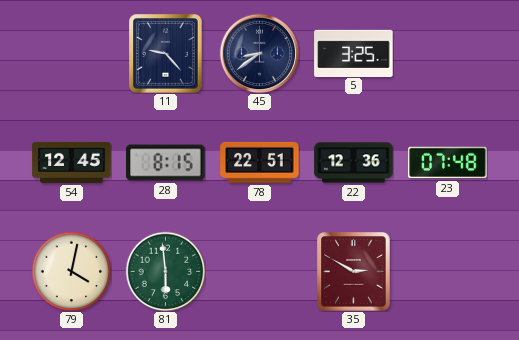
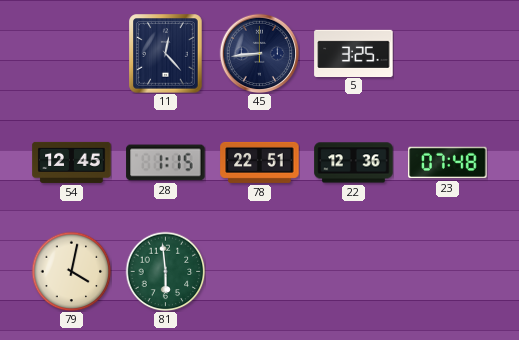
11: 9:23 -> 12:23 (166, 54)
45: 8:39 -> 8:44 (259, 53)
28: 8:15 -> 1:15 (166, 163)
35: 2:50 -> none (354, 272)
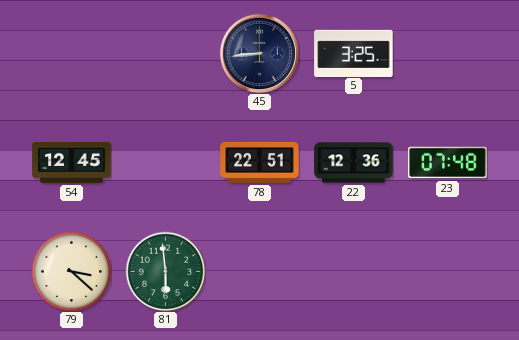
11: 12:23 -> none (166, 54)
28: 1:15 -> none (166, 163)
79: 4:02 -> 3:22 (71, 271)
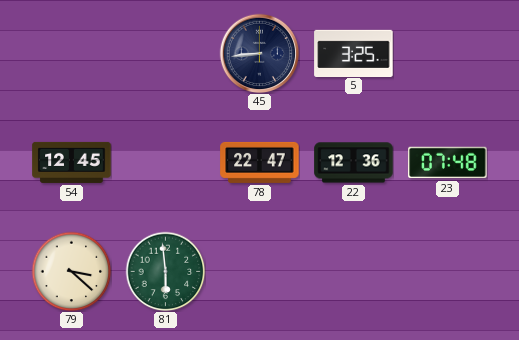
78: 22:51 -> 22:47 (260, 162)
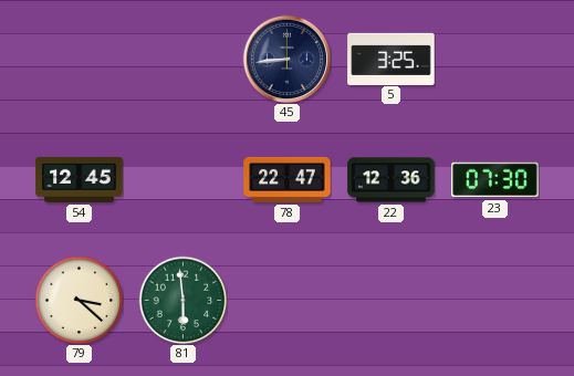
23: 07:48 -> 07:30 (495, 180)
